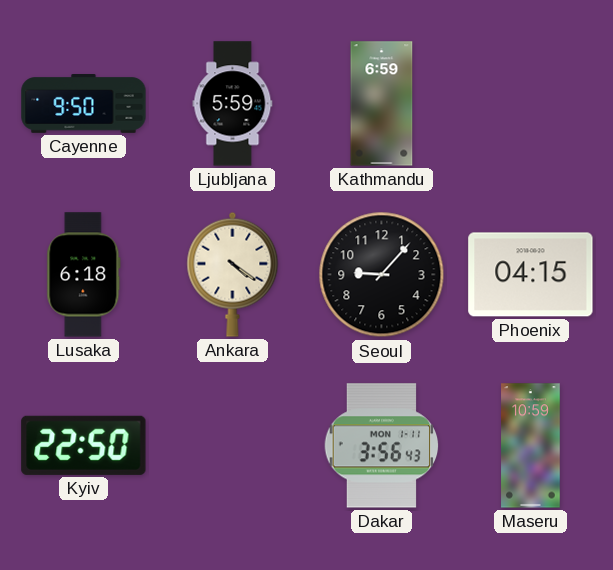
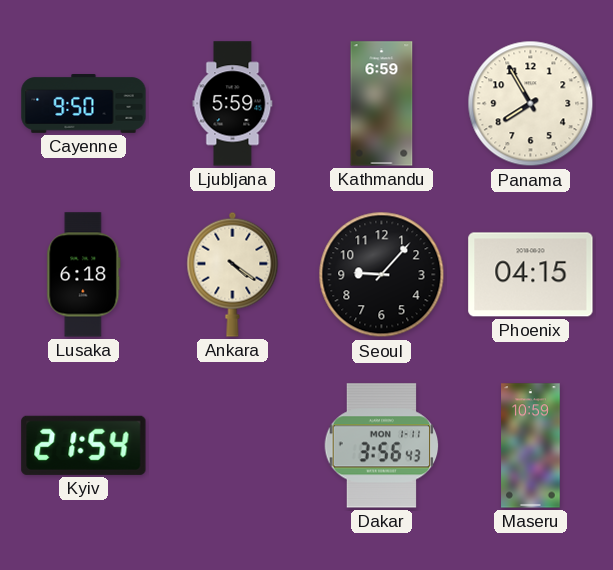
Panama: none -> 7:55 (531, 104)
Kyiv: 22:50 -> 21:54 (84, 445)
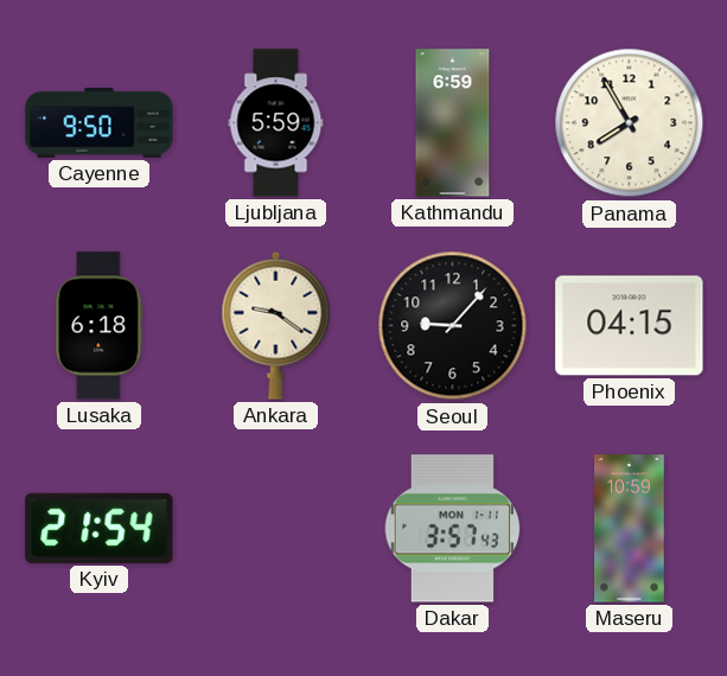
Ankara: 4:21 -> 9:21 (276, 325)
Dakar: 3:56 -> 3:57 (453, 529)
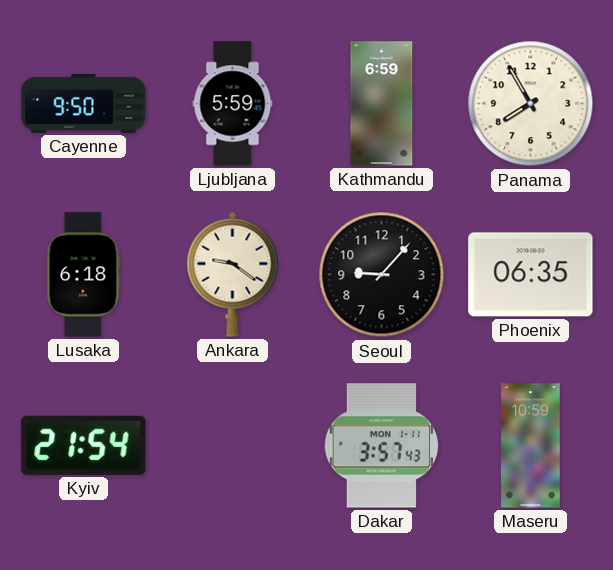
Phoenix: 04:15 -> 06:35 (531, 275)
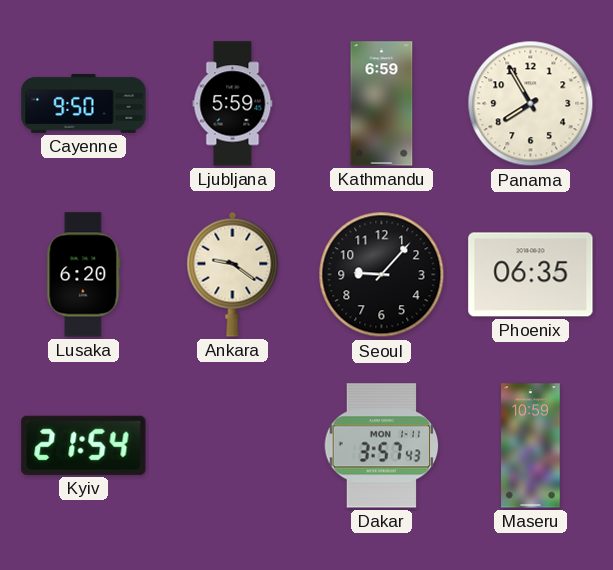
Lusaka: 6:18 -> 6:20 (84, 275)
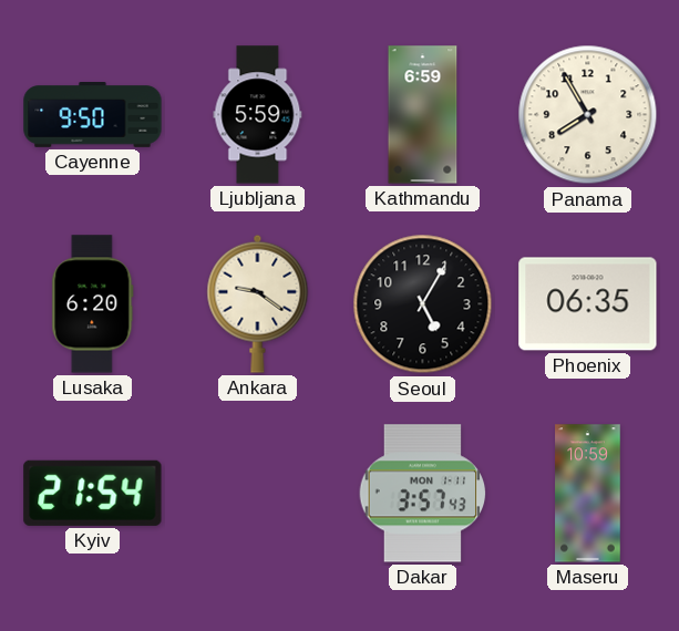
Seoul: 9:07 -> 5:05 (423, 304)
